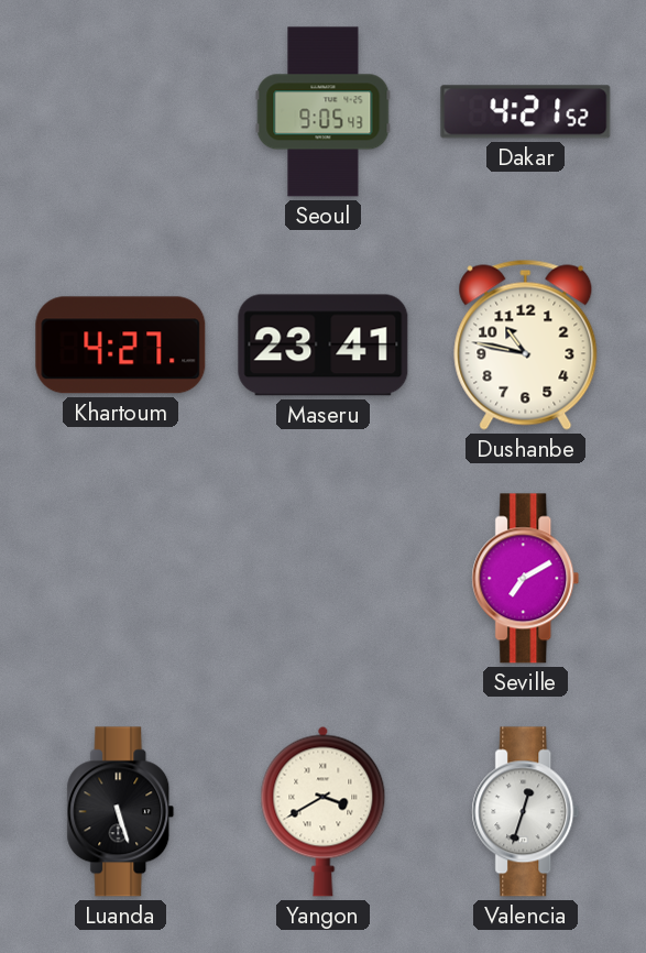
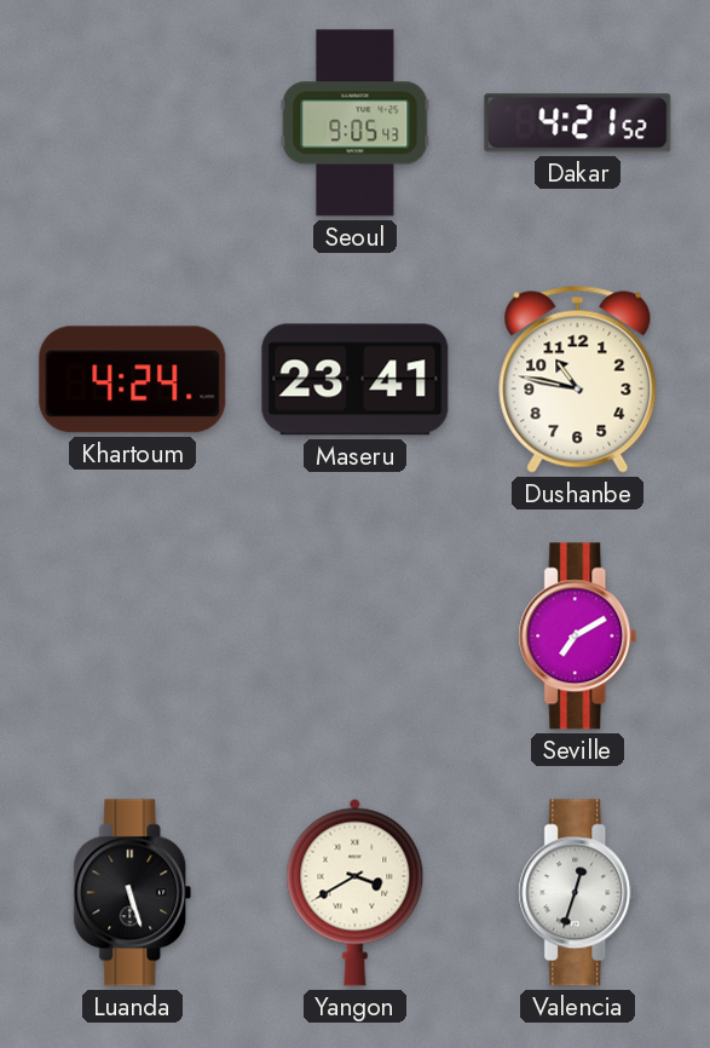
Khartoum: 4:27 -> 4:24 (133, 380)
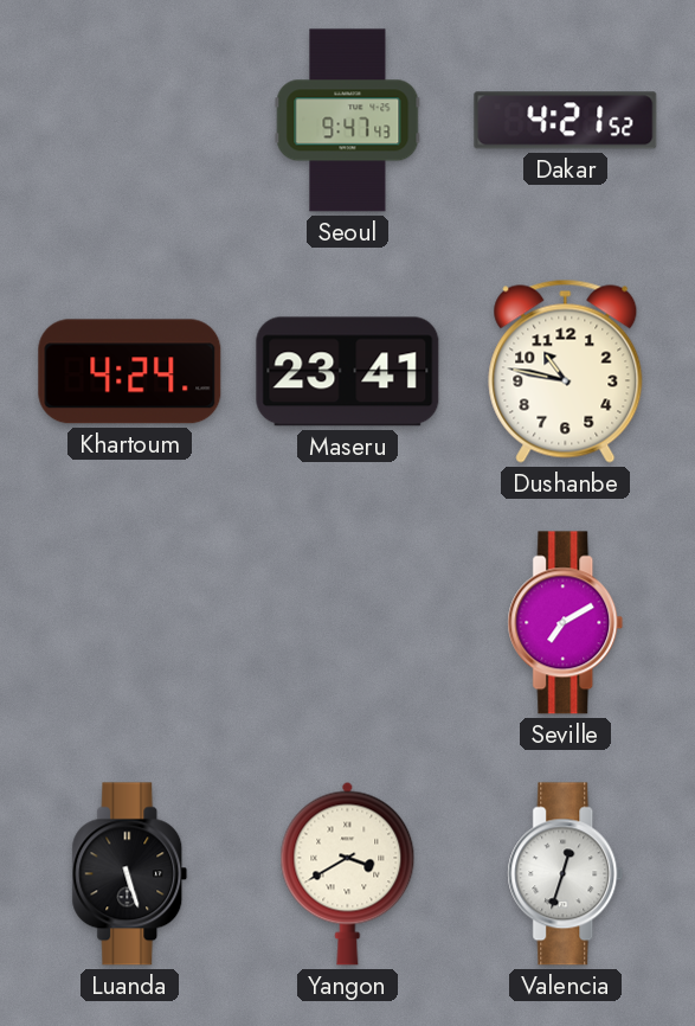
Seoul: 9:05 -> 9:47 (348, 121)
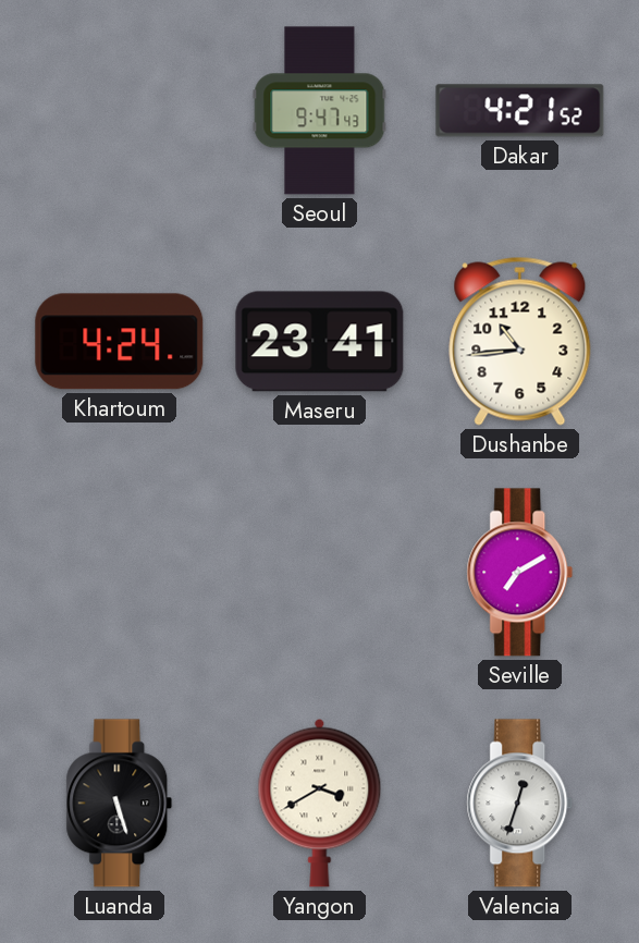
Dushanbe: 10:47 -> 10:44 (520, 341)
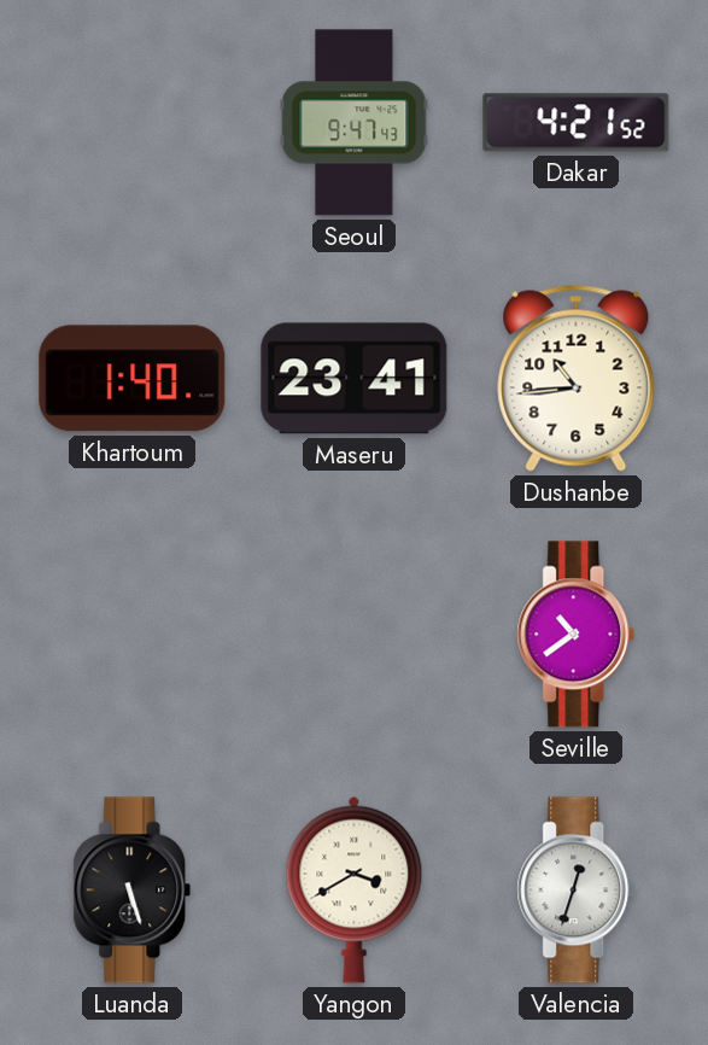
Khartoum: 4:24 -> 1:40 (133, 379)
Seville: 7:10 -> 10:39 (577, 635)
